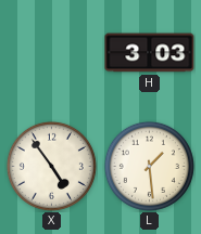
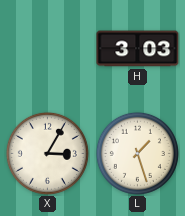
X: 4:54 -> 3:05 (47, 153)
L: 1:29 -> 1:27 (137, 153)
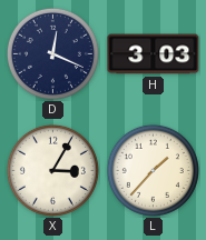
D: none -> 12:19 (52, 53)
L: 1:27 -> 1:37 (153, 170)
